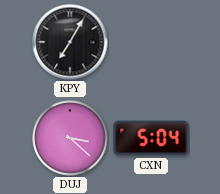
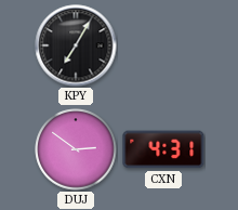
DUJ: 3:22 -> 2:51 (76, 149)
CXN: 5:04 -> 4:31 (163, 149)
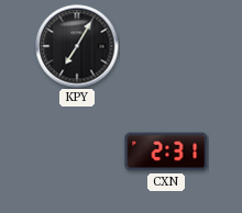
DUJ: 2:51 -> none (76, 149)
CXN: 4:31 -> 2:31 (166, 152)
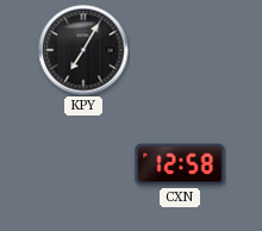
CXN: 2:31 -> 12:58 (180, 164)
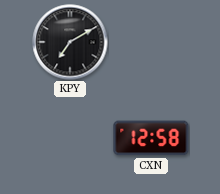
KPY: 7:05 -> 7:10 (70, 42)
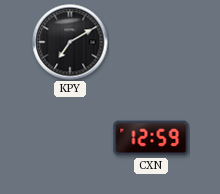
CXN: 12:58 -> 12:59 (151, 138)
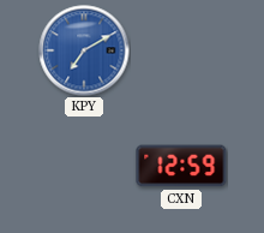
KPY dial: black -> blue (84, 50)
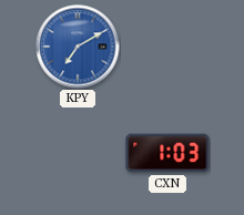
CXN: 12:59 -> 1:03 (167, 153)
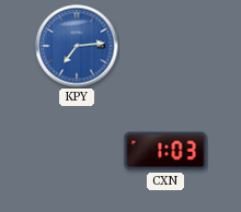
KPY: 7:10 -> 7:14 (77, 46)
